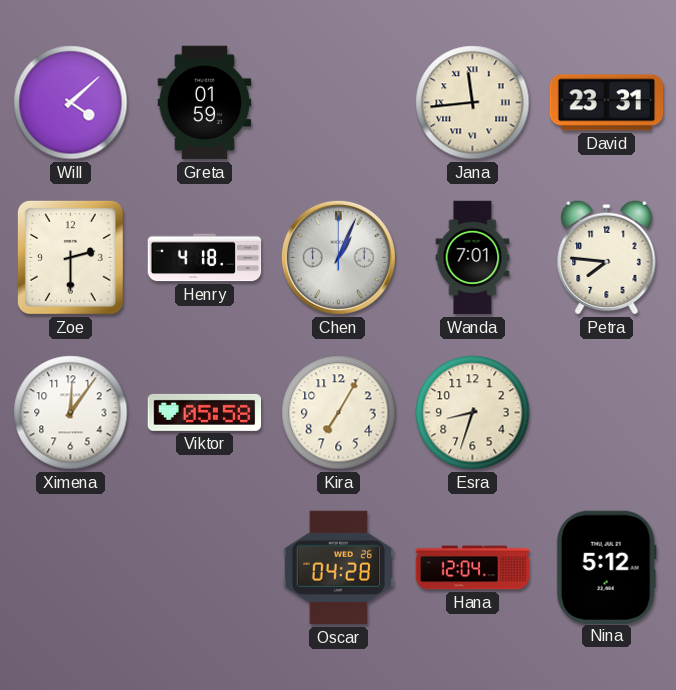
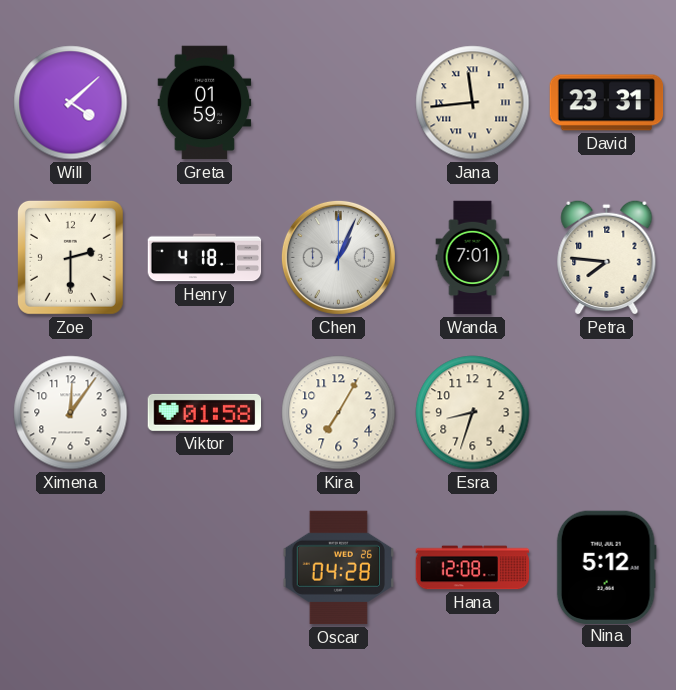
Viktor: 05:58 -> 01:58 (205, 412)
Hana: 12:04 -> 12:08 (473, 568)
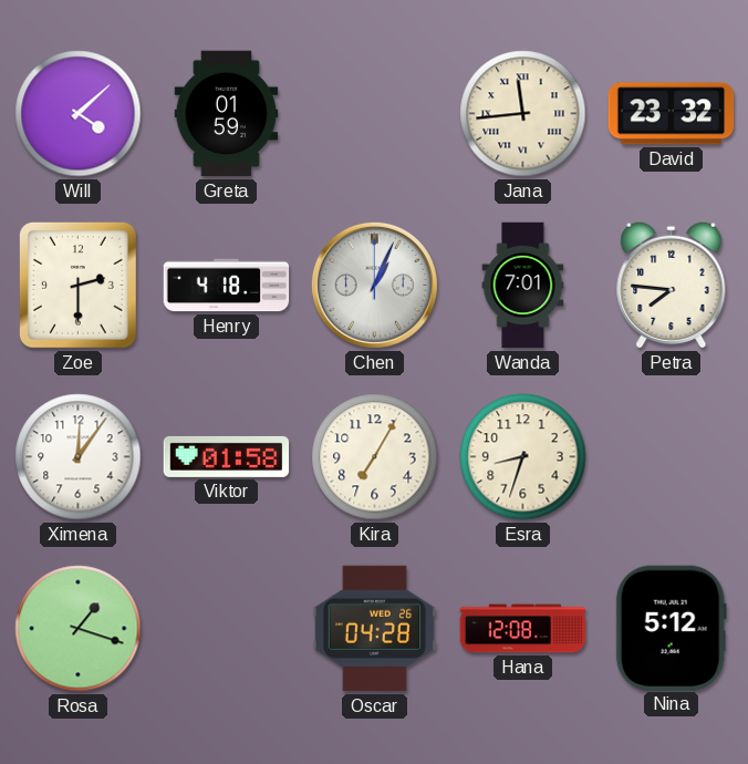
David: 23:31 -> 23:32 (672, 114)
Rosa: none -> 1:18 (79, 629)
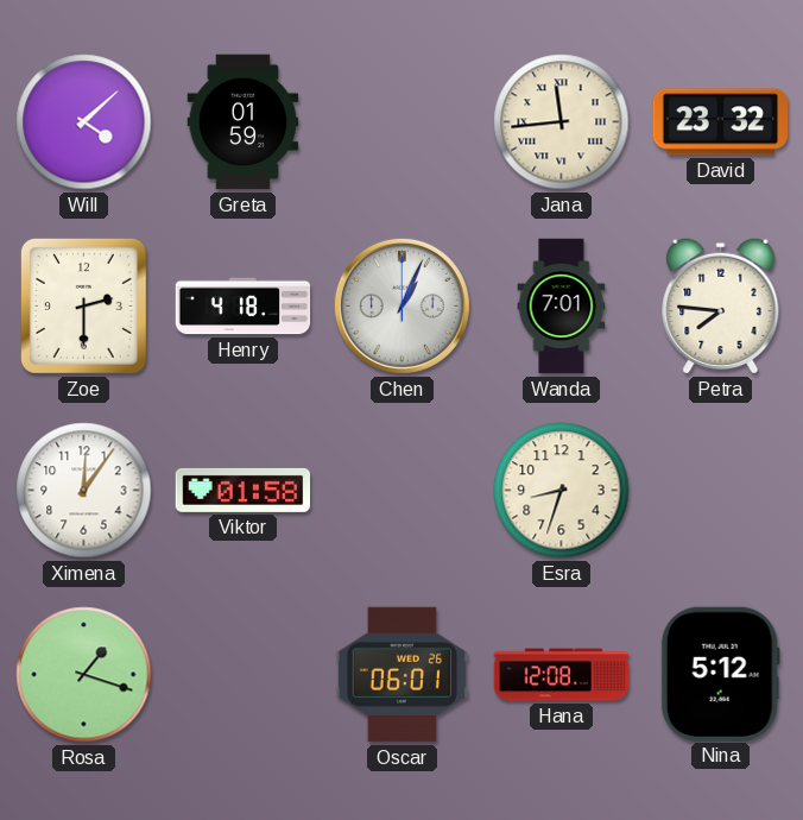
Kira: 7:05 -> none (375, 457)
Oscar: 04:28 -> 06:01 (401, 675)
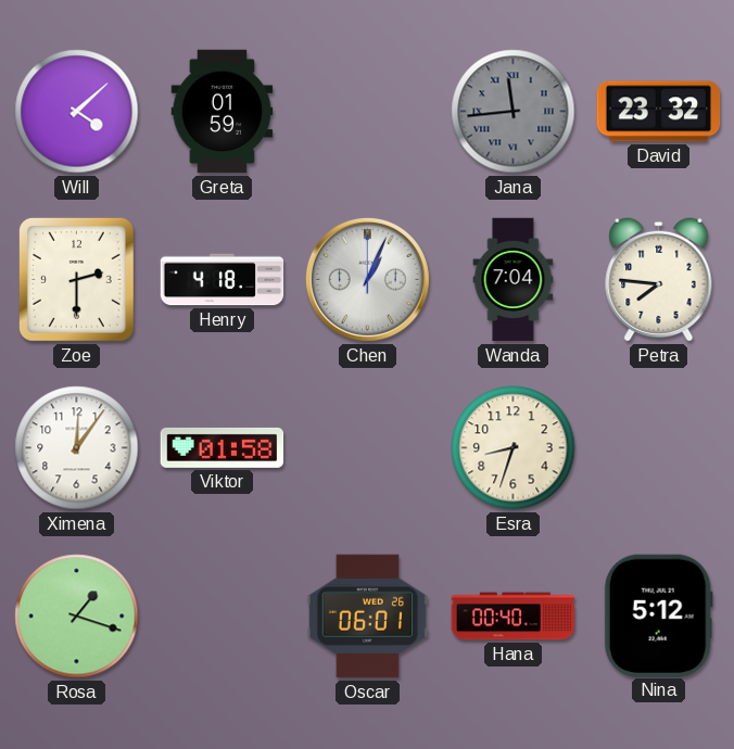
Jana dial: cream -> grey (514, 112)
Wanda: 7:01 -> 7:04 (514, 280)
Hana: 12:08 -> 00:40 (514, 617)
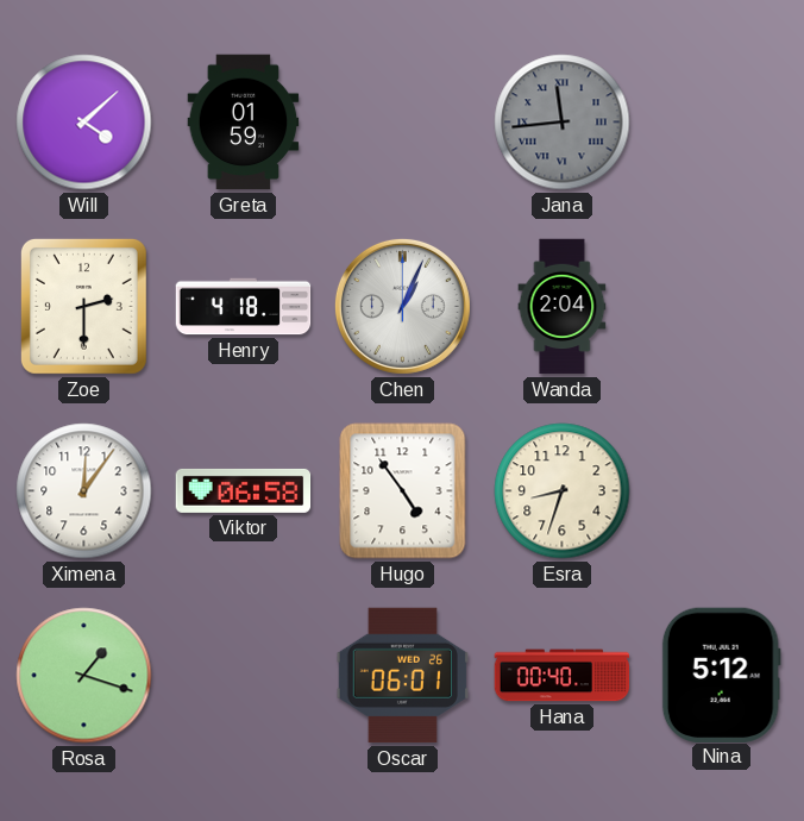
David: 23:32 -> none (659, 112)
Wanda: 7:04 -> 2:04 (563, 307)
Petra: 7:46 -> none (659, 279)
Viktor: 01:58 -> 06:58 (244, 490)
Hugo: none -> 4:54 (403, 491)
